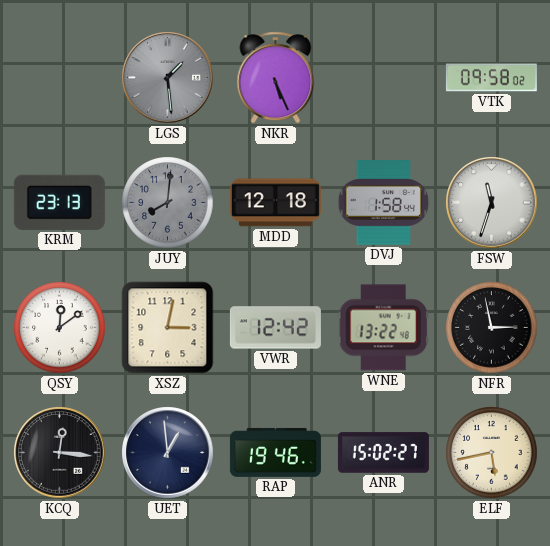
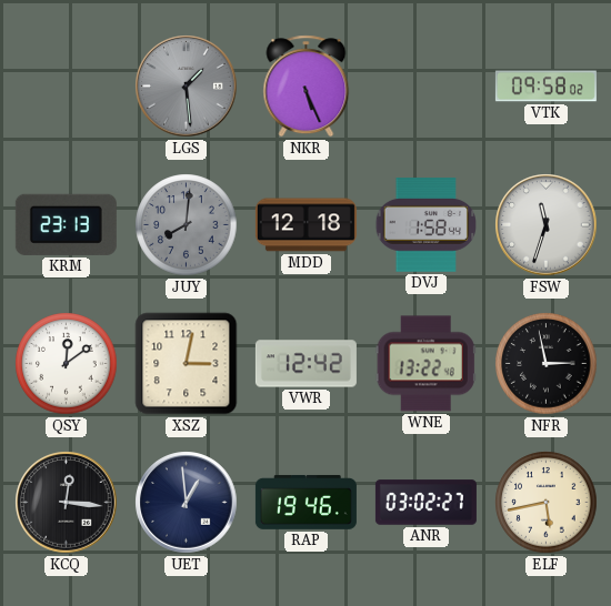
ANR: 15:02 -> 03:02 (425, 503)
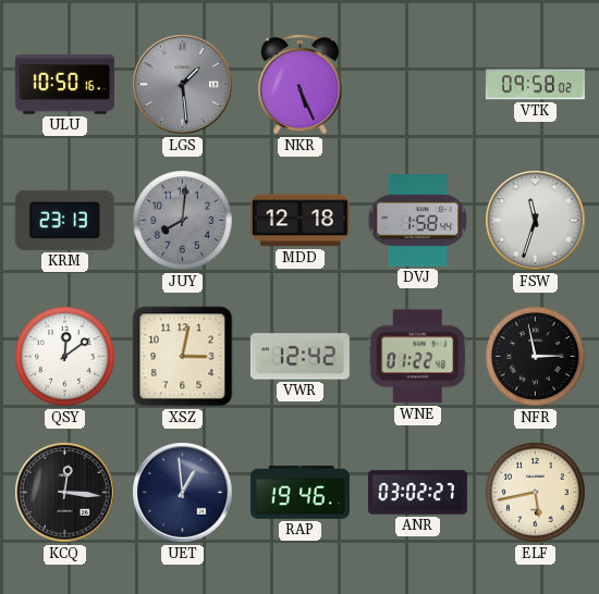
ULU: none -> 10:50 (64, 85)
WNE: 13:22 -> 01:22 (417, 357)
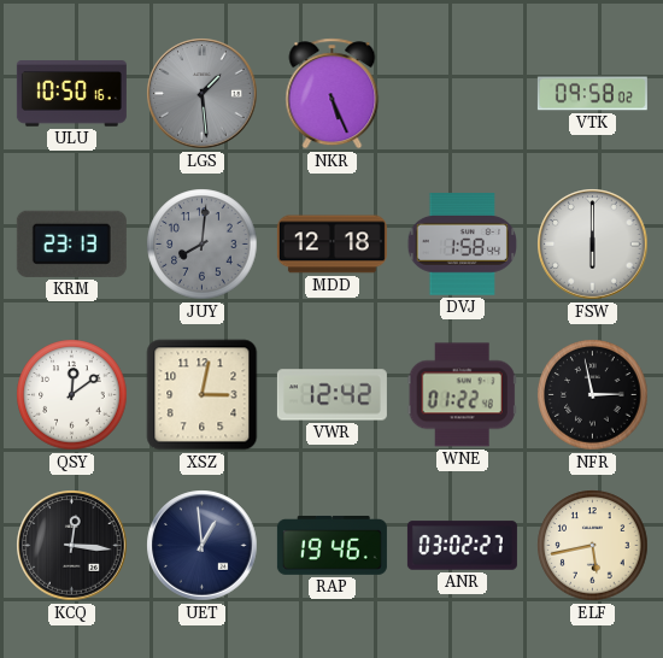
FSW: 11:33 -> 6:00 (593, 245)
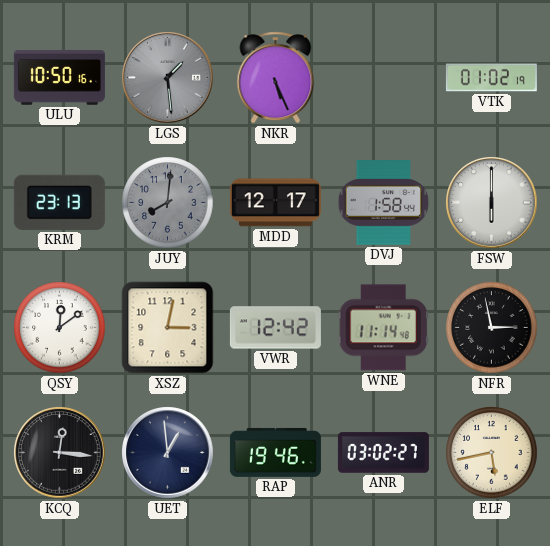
VTK: 09:58 -> 01:02 (491, 78)
MDD: 12:18 -> 12:17 (275, 203)
WNE: 01:22 -> 11:14 (383, 328)
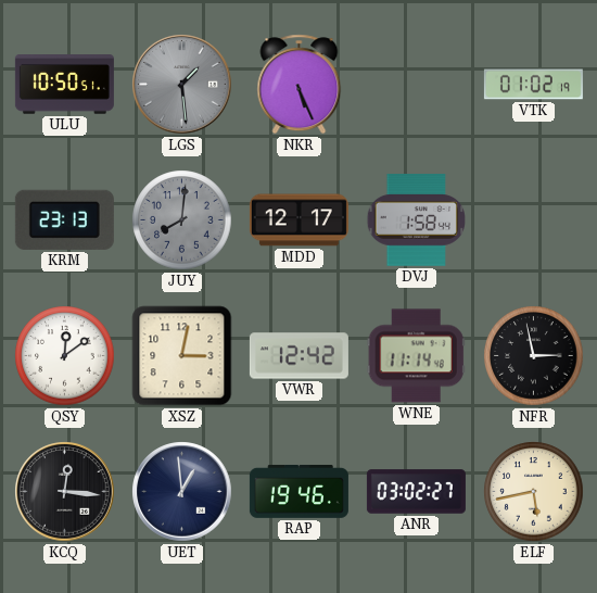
ULU: 10:50:16 -> 10:50:51 (64, 85)
FSW: 6:00 -> none (492, 203)
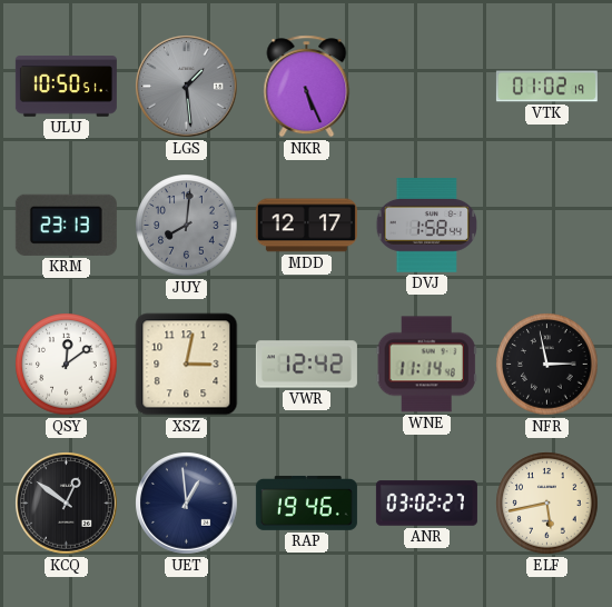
KCQ: 12:16 -> 12:51 (67, 504)
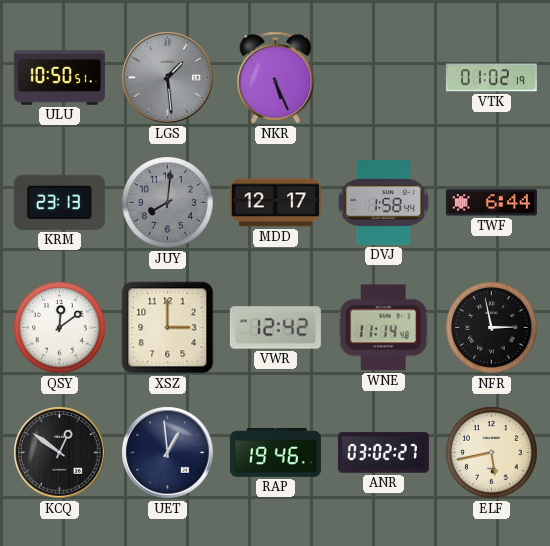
TWF: none -> 6:44 (491, 203)
XSZ: 3:02 -> 3:00 (168, 328)
